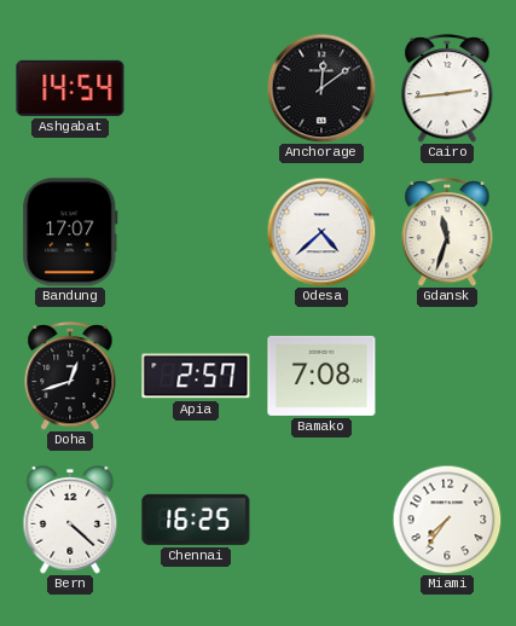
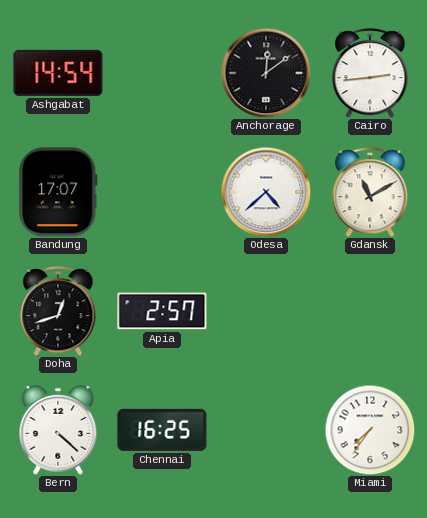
Gdansk: 11:33 -> 11:10 (370, 193)
Bamako: 7:08 -> none (321, 376)
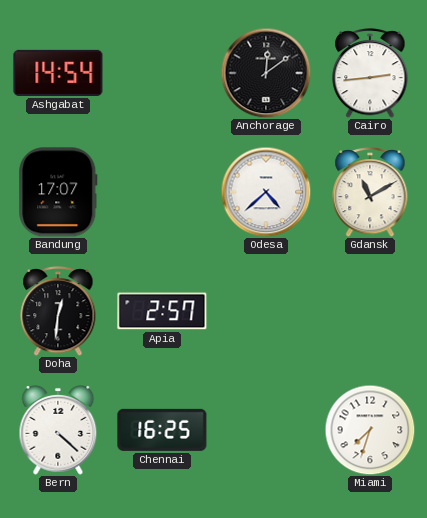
Doha: 12:42 -> 12:31 (58, 312)
Miami: 7:36 -> 7:33 (370, 430)
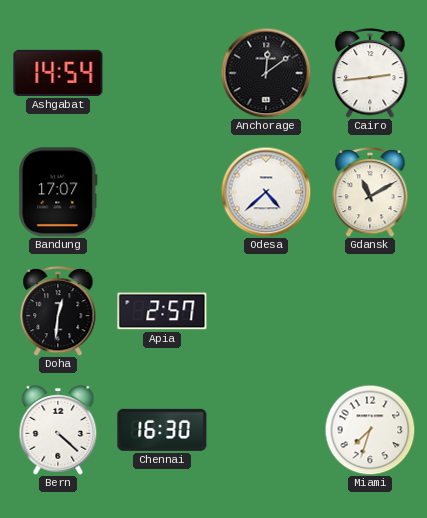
Chennai: 16:25 -> 16:30 (162, 430)
